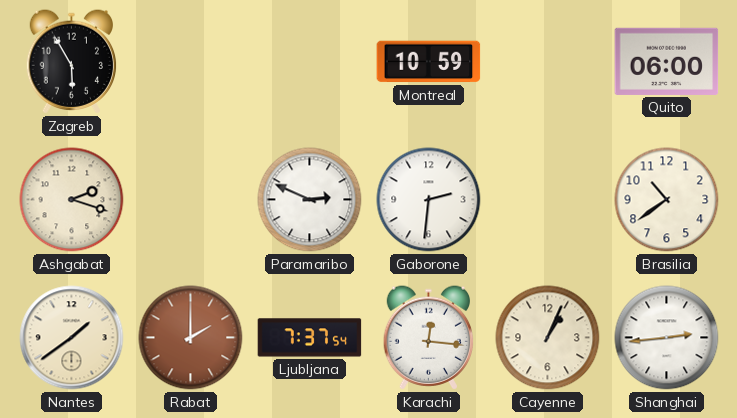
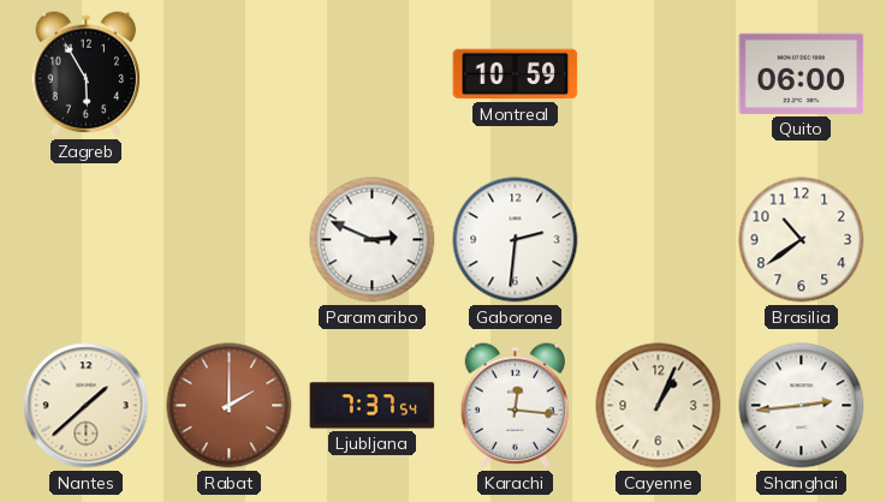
Ashgabat: 2:18 -> none (72, 200)
Nantes: 1:39 -> 1:38 (87, 406)
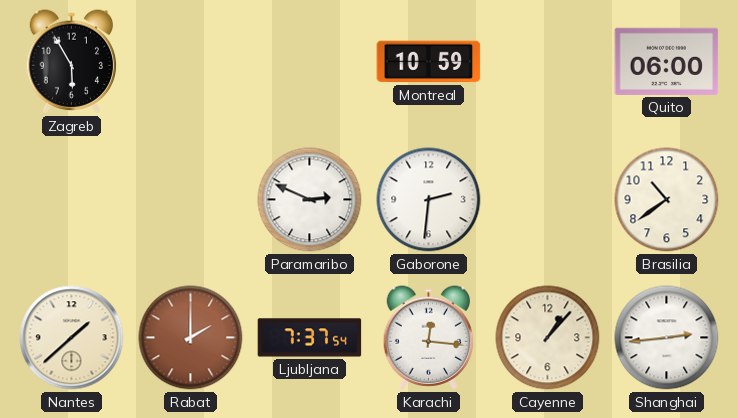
Cayenne: 1:04 -> 1:07 (548, 338)
